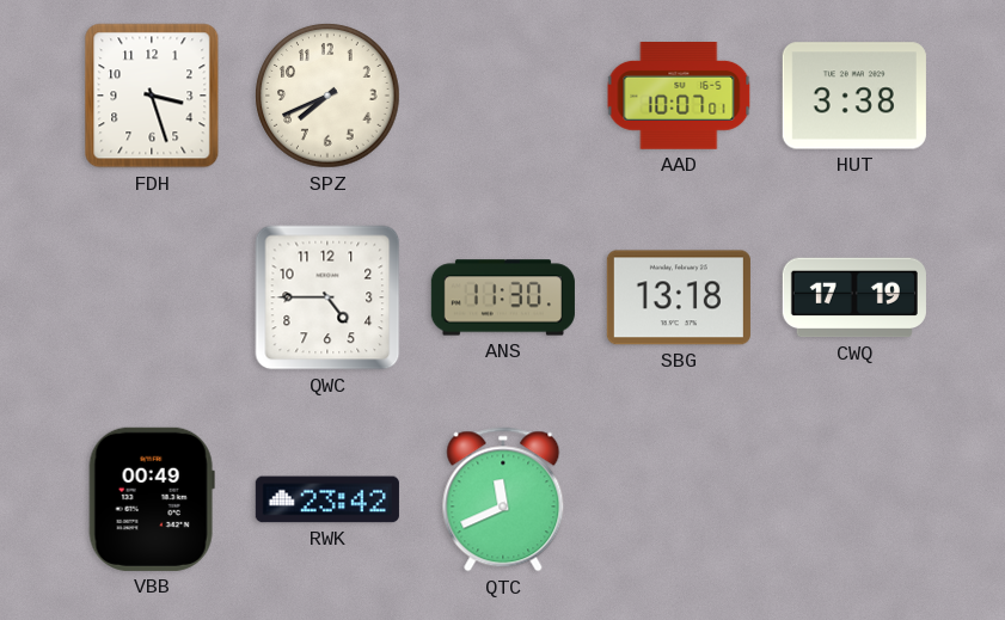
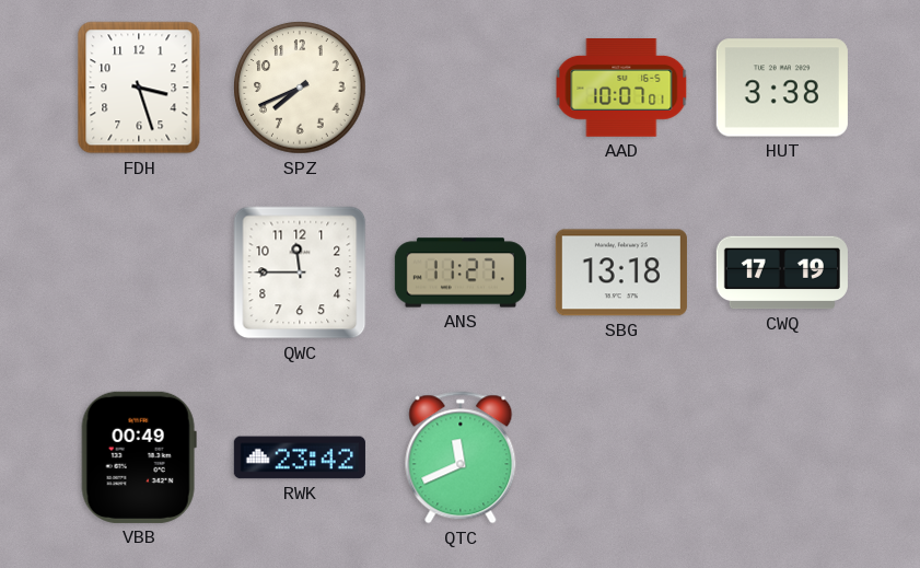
QWC: 4:45 -> 11:45 (300, 273)
ANS: 11:30 -> 11:27 (461, 273)
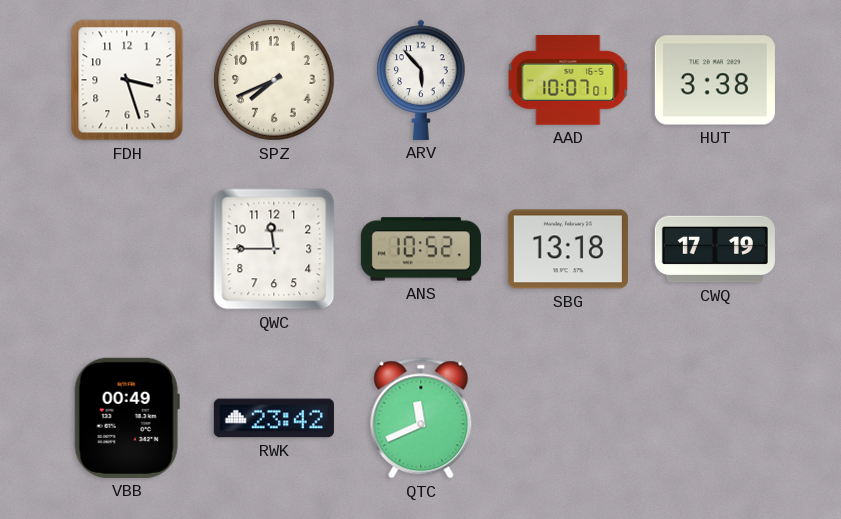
ARV: none -> 5:53 (421, 80)
ANS: 11:27 -> 10:52 (421, 249)
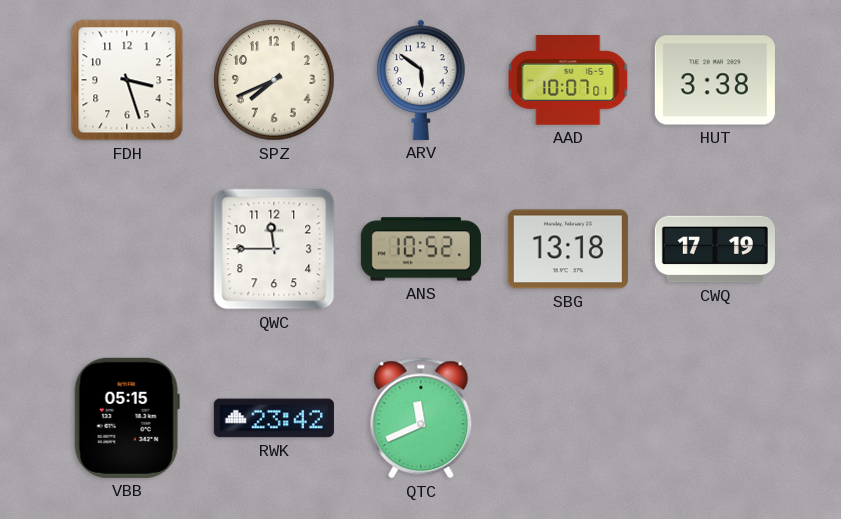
ARV: 5:53 -> 5:51 (421, 80)
VBB: 00:49 -> 05:15 (127, 418)
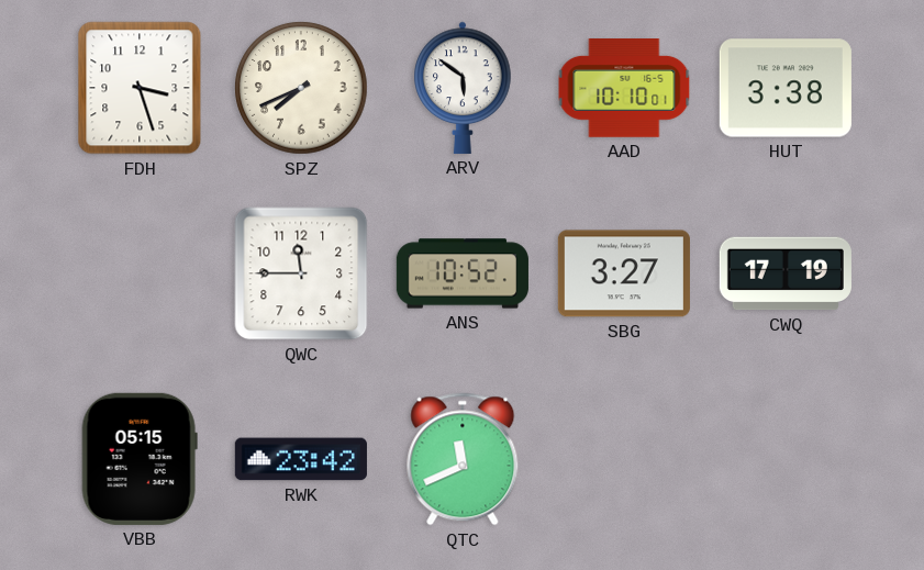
AAD: 10:07 -> 10:10 (624, 89)
SBG: 13:18 -> 3:27 (624, 273)
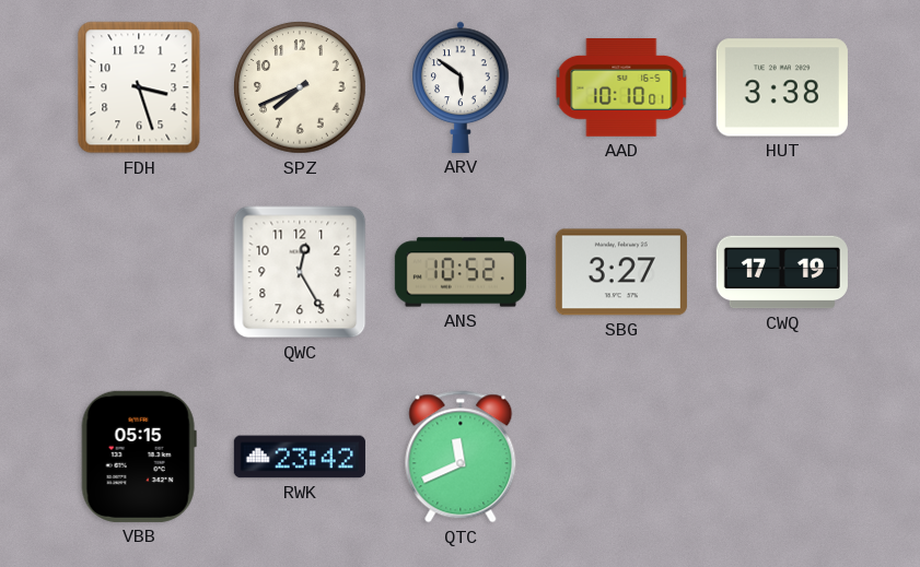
QWC: 11:45 -> 12:25 (300, 272)
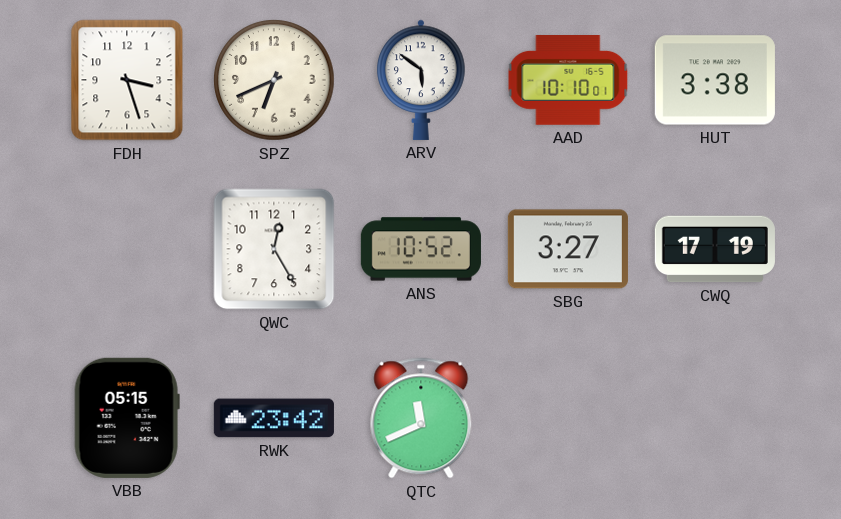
SPZ: 7:41 -> 6:41 (274, 80)
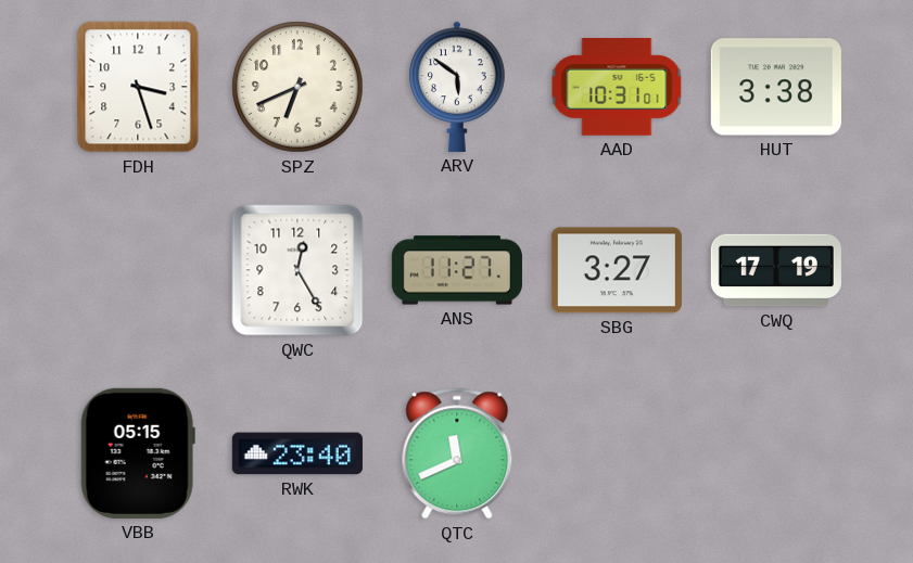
AAD: 10:10 -> 10:31 (617, 88)
ANS: 10:52 -> 11:27 (457, 270)
RWK: 23:42 -> 23:40 (297, 453)
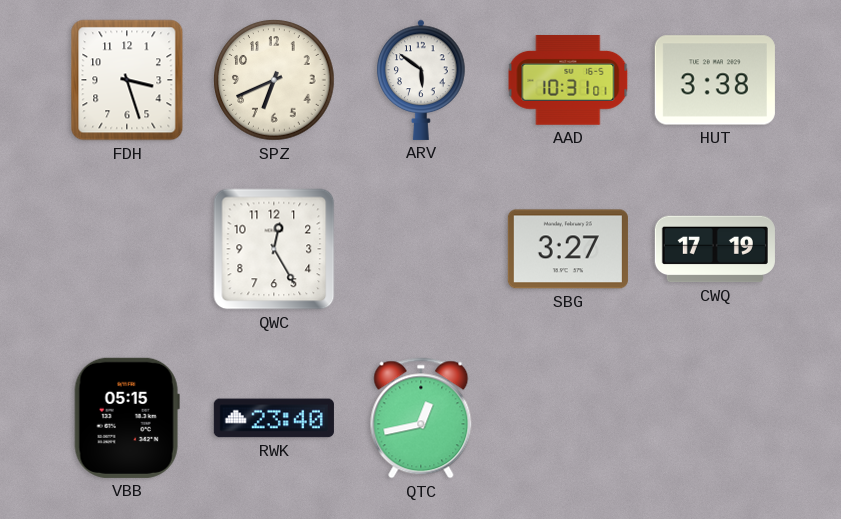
ANS: 11:27 -> none (457, 270)
QTC: 11:41 -> 12:43 (421, 418)
